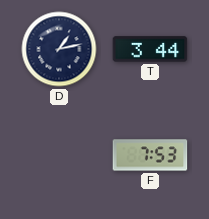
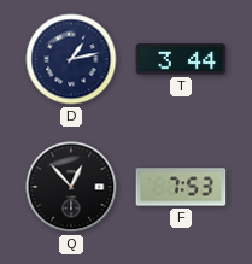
Q: none -> 12:53 (71, 187)
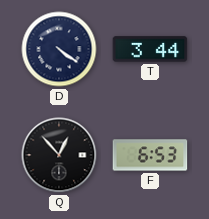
D: 1:13 -> 4:21 (59, 49)
F: 7:53 -> 6:53 (150, 155)
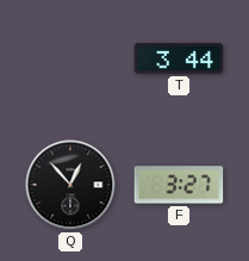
D: 4:21 -> none (59, 49)
F: 6:53 -> 3:27 (179, 185)
